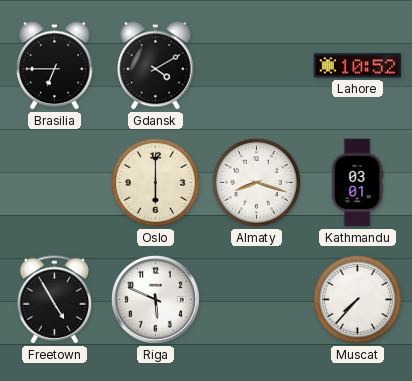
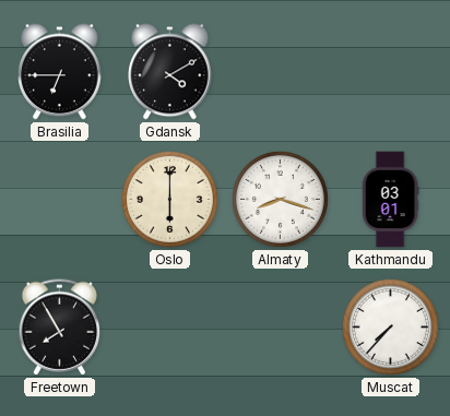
Lahore: 10:52 -> none (358, 66)
Freetown: 4:55 -> 7:55 (60, 328)
Riga: 5:49 -> none (155, 299)
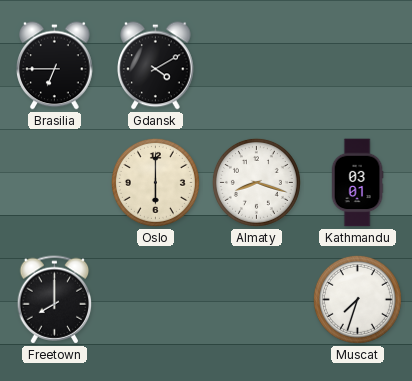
Freetown: 7:55 -> 8:00 (55, 300)
Muscat: 7:37 -> 7:33 (357, 299)
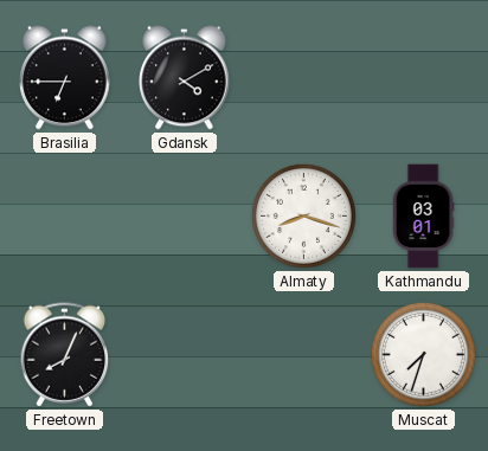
Oslo: 6:00 -> none (155, 182)
Freetown: 8:00 -> 8:04 (65, 355)
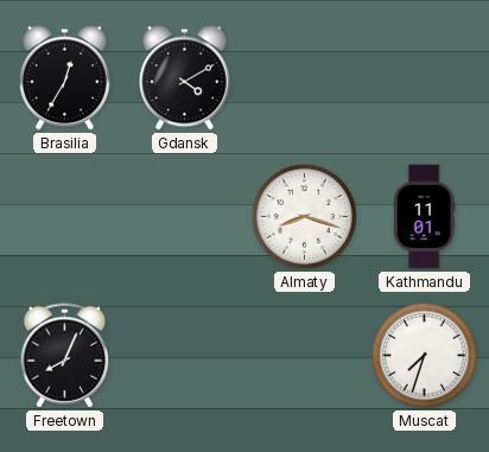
Brasilia: 6:45 -> 12:35 (65, 78)
Kathmandu: 03:01 -> 11:01 (424, 217)
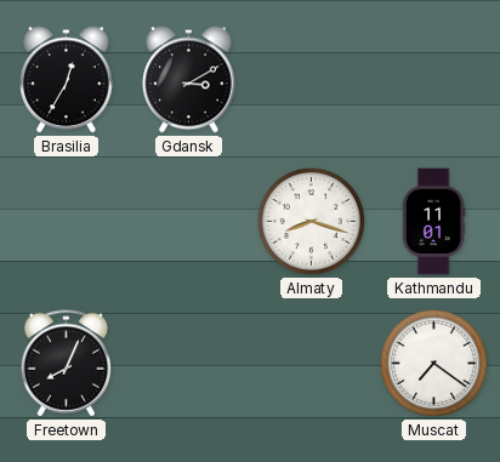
Gdansk: 4:10 -> 3:10 (189, 80)
Muscat: 7:33 -> 7:21 (433, 363)
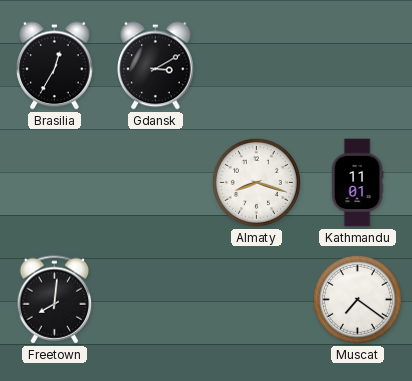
Freetown: 8:04 -> 8:01 (55, 300)
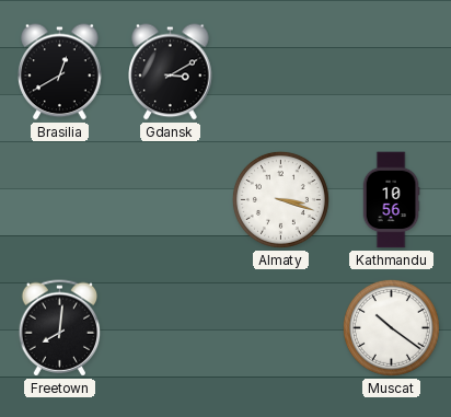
Brasilia: 12:35 -> 12:40 (60, 72)
Almaty: 8:18 -> 3:18 (280, 199)
Kathmandu: 11:01 -> 10:56 (391, 200)
Muscat: 7:21 -> 10:21 (391, 327)
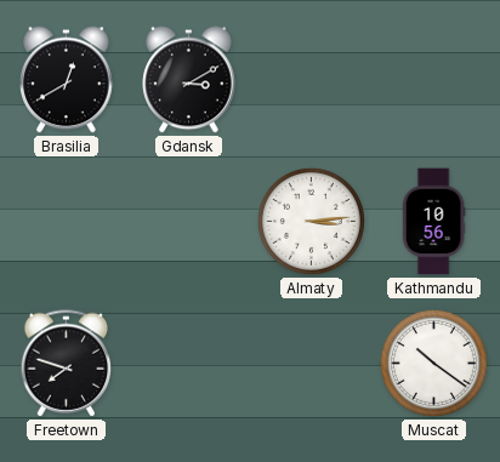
Almaty: 3:18 -> 3:14 (311, 221)
Freetown: 8:01 -> 7:48 (67, 364)
